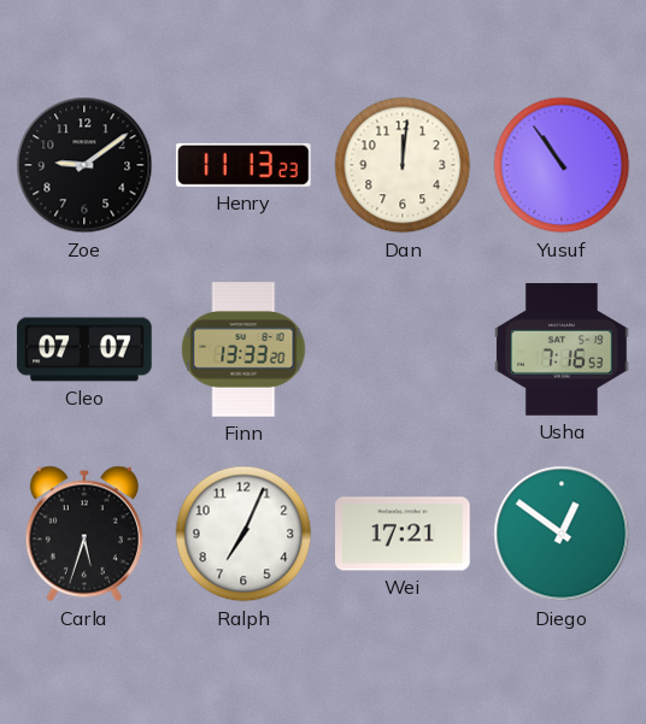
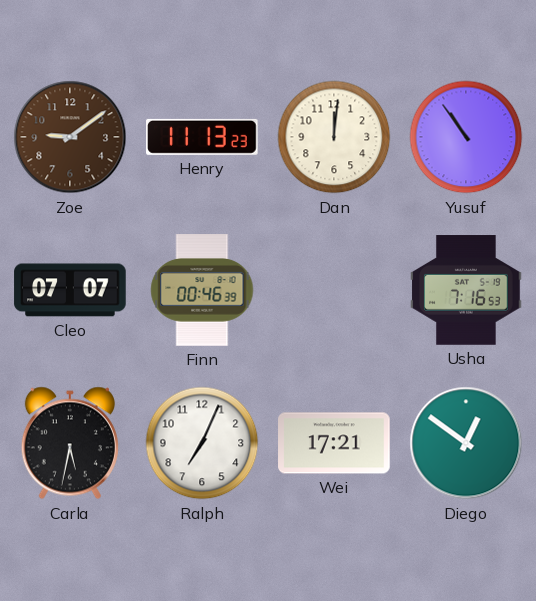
Zoe dial: black -> brown (70, 137)
Finn: 13:33 -> 00:46 (202, 290)
Carla: 5:33 -> 5:32 (70, 443)
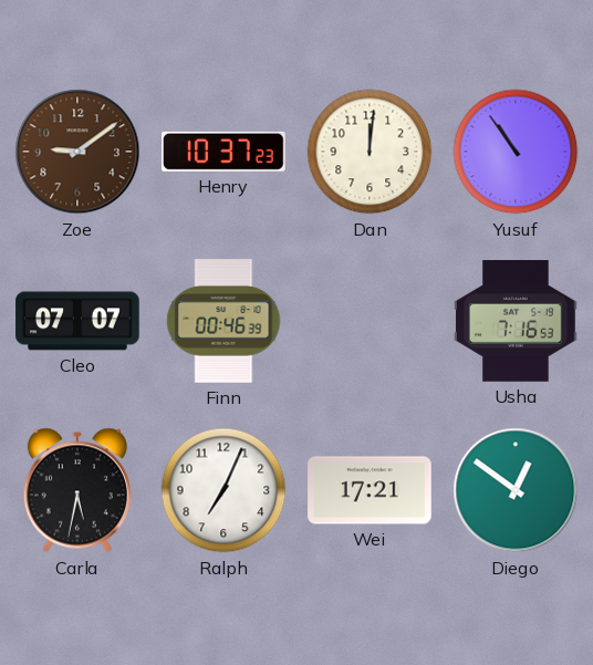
Henry: 11:13 -> 10:37 (223, 152)
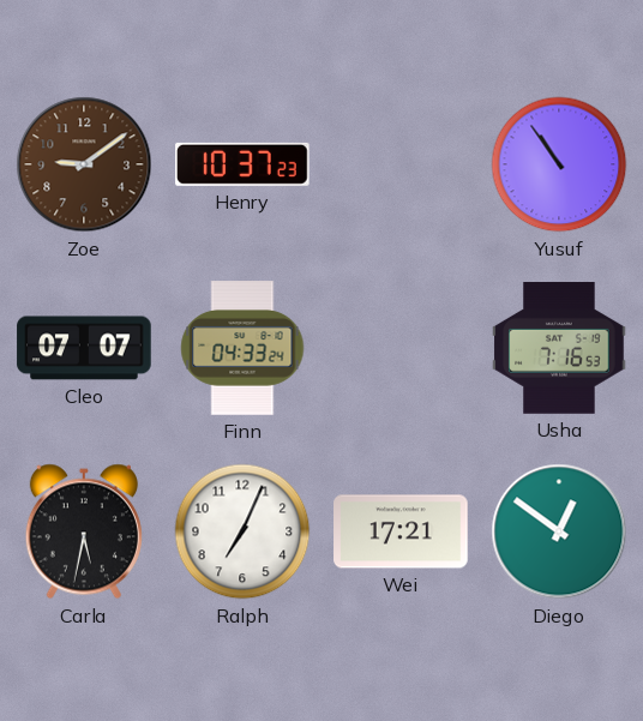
Dan: 12:01 -> none (370, 152)
Finn: 00:46 -> 04:33 (242, 348)
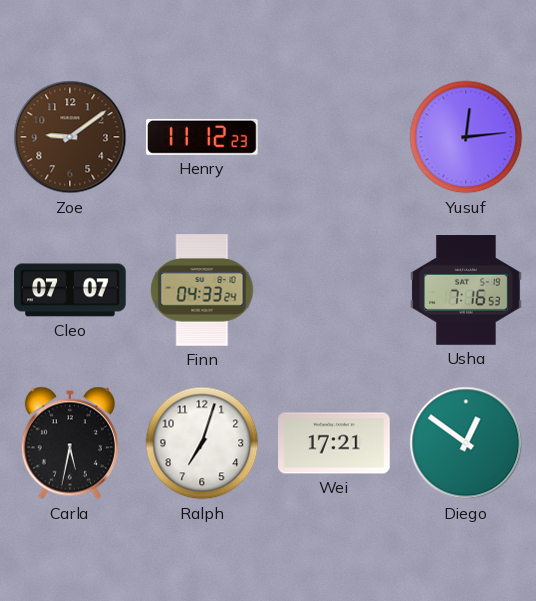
Henry: 10:37 -> 11:12 (202, 137)
Yusuf: 10:54 -> 12:14 (466, 137)
Ralph: 7:04 -> 7:03 (202, 443)
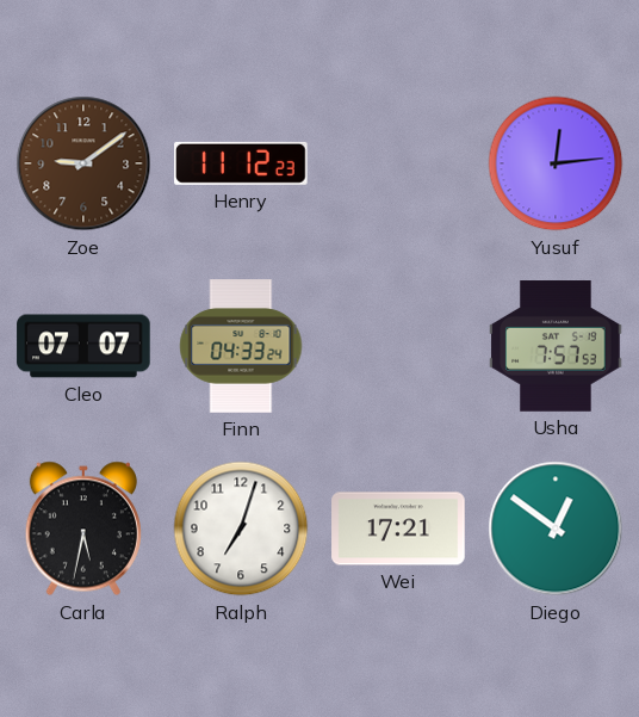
Usha: 7:16 -> 7:57 (556, 346)
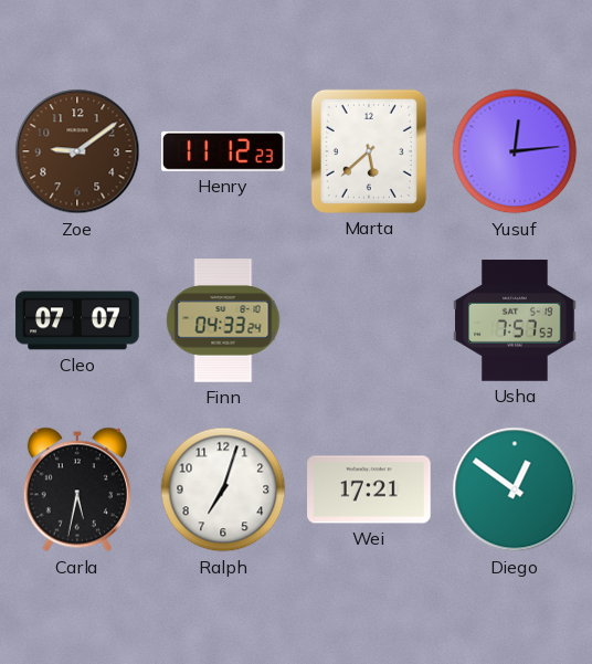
Marta: none -> 5:38 (369, 151)
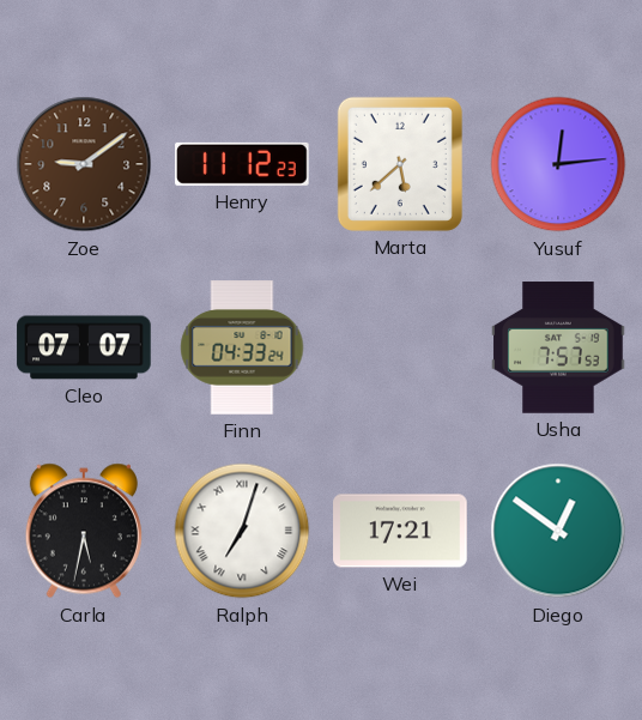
Ralph numerals: Arabic -> Roman (242, 531)
